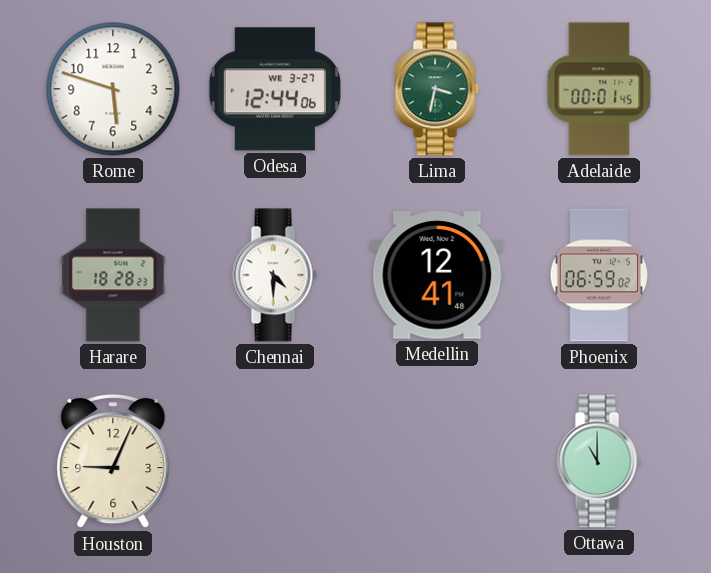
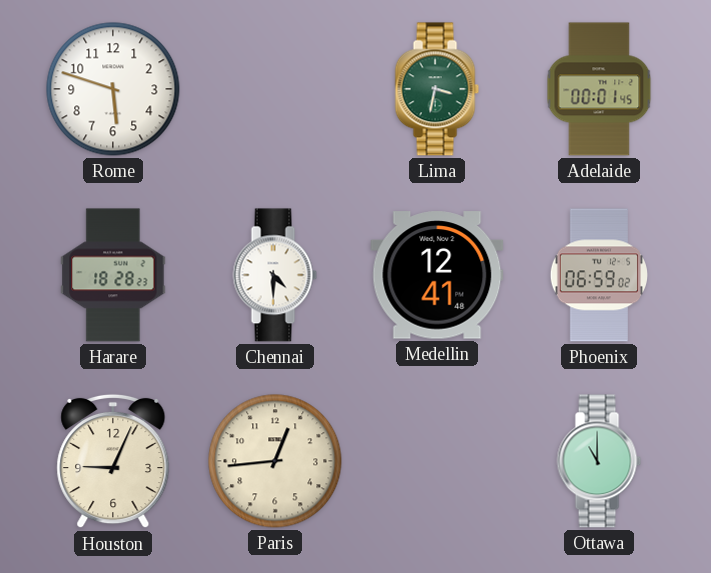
Odesa: 12:44 -> none (275, 89)
Paris: none -> 12:44 (275, 461)
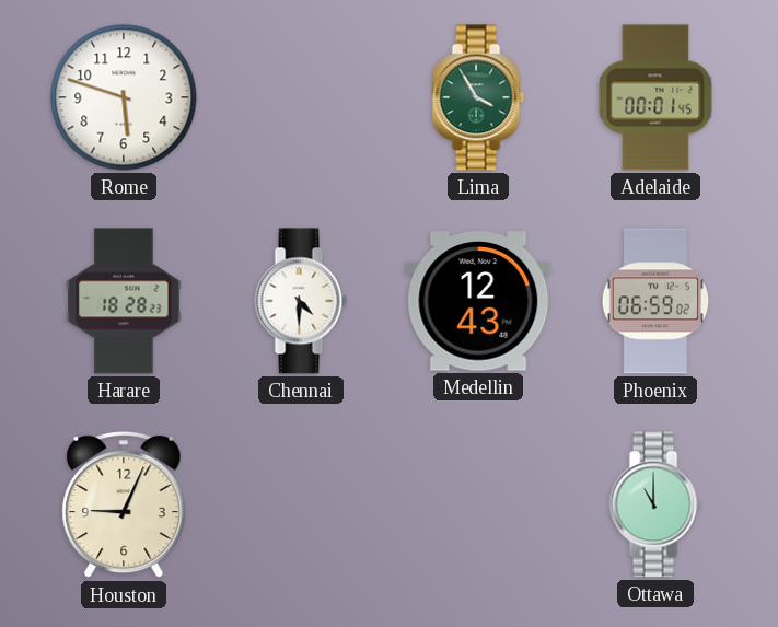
Lima: 3:32 -> 3:55 (478, 97)
Medellin: 12:41 -> 12:43 (478, 301)
Paris: 12:44 -> none (275, 461)
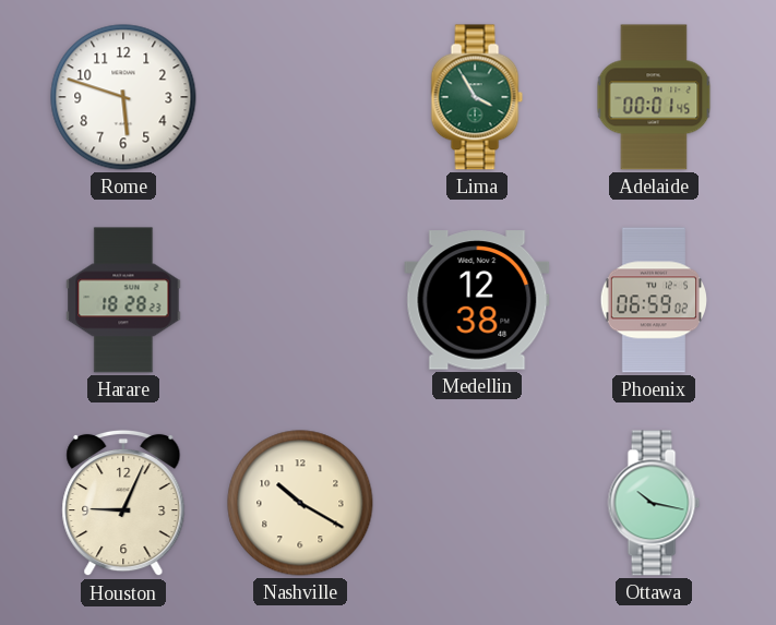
Chennai: 4:30 -> none (301, 301)
Medellin: 12:43 -> 12:38 (477, 300)
Nashville: none -> 10:20 (300, 503)
Ottawa: 11:00 -> 10:17 (654, 503)
